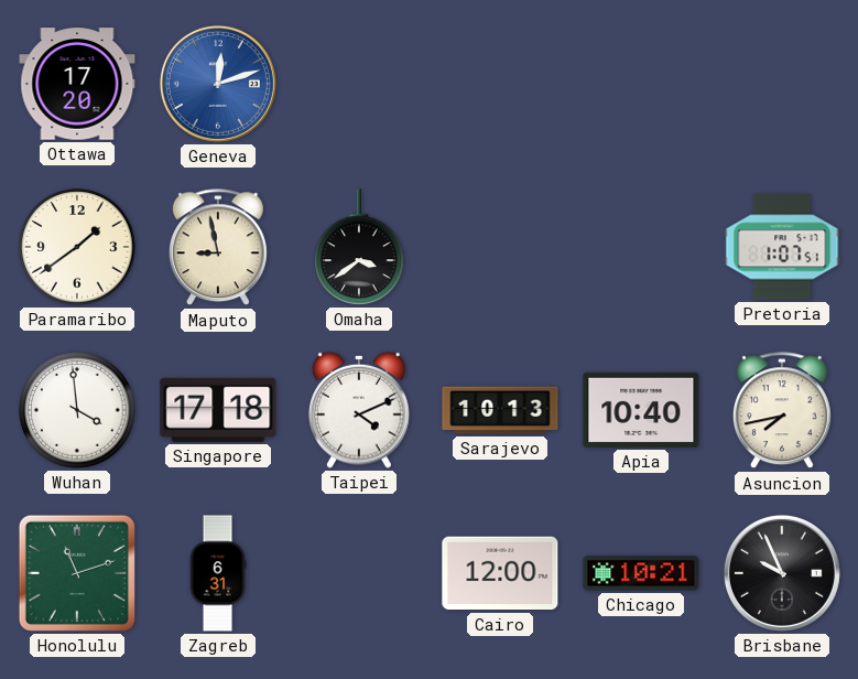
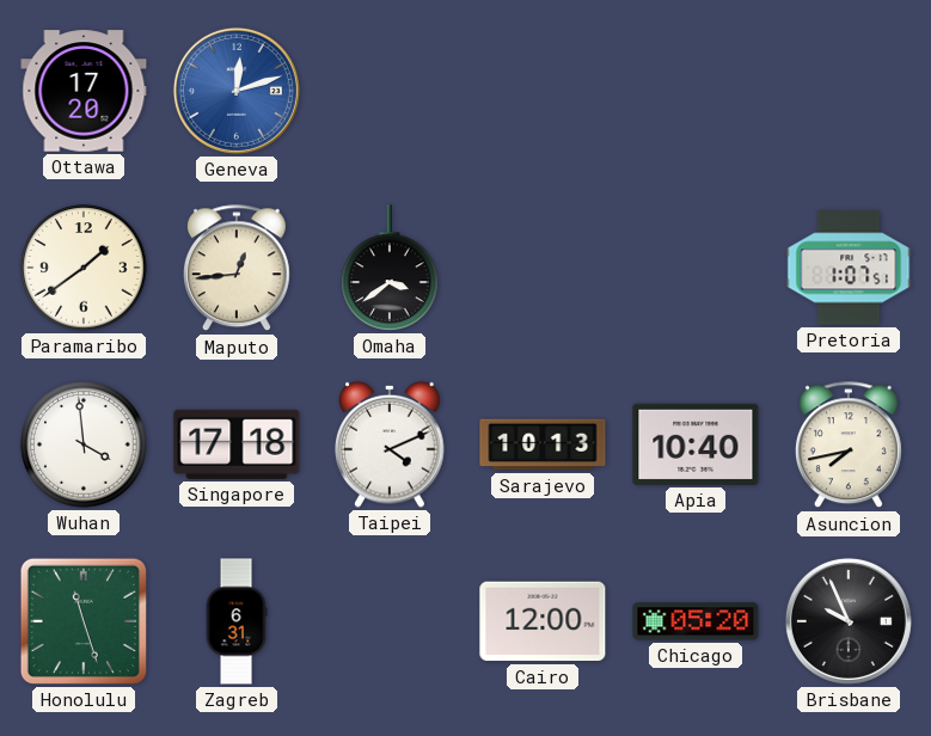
Maputo: 8:58 -> 12:44 (237, 269)
Honolulu: 11:12 -> 11:27 (84, 621)
Chicago: 10:21 -> 05:20 (696, 621)
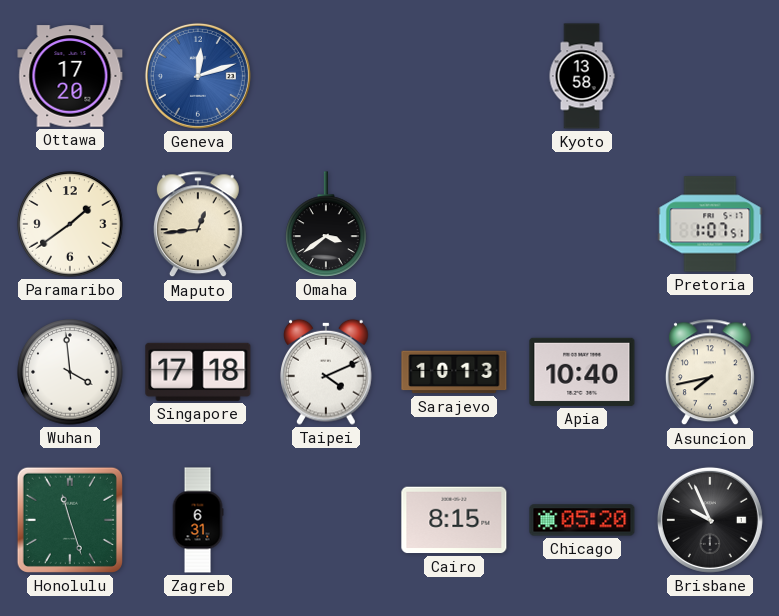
Kyoto: none -> 13:58 (582, 76)
Cairo: 12:00 -> 8:15 (454, 520)
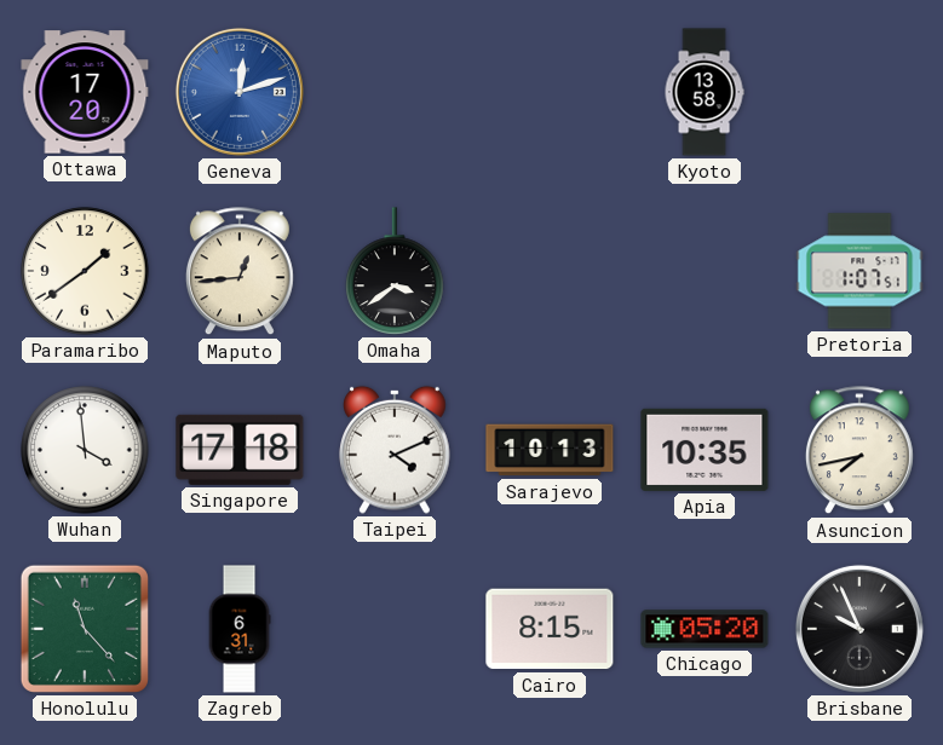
Apia: 10:40 -> 10:35 (705, 450)
Honolulu: 11:27 -> 11:23 (85, 629)
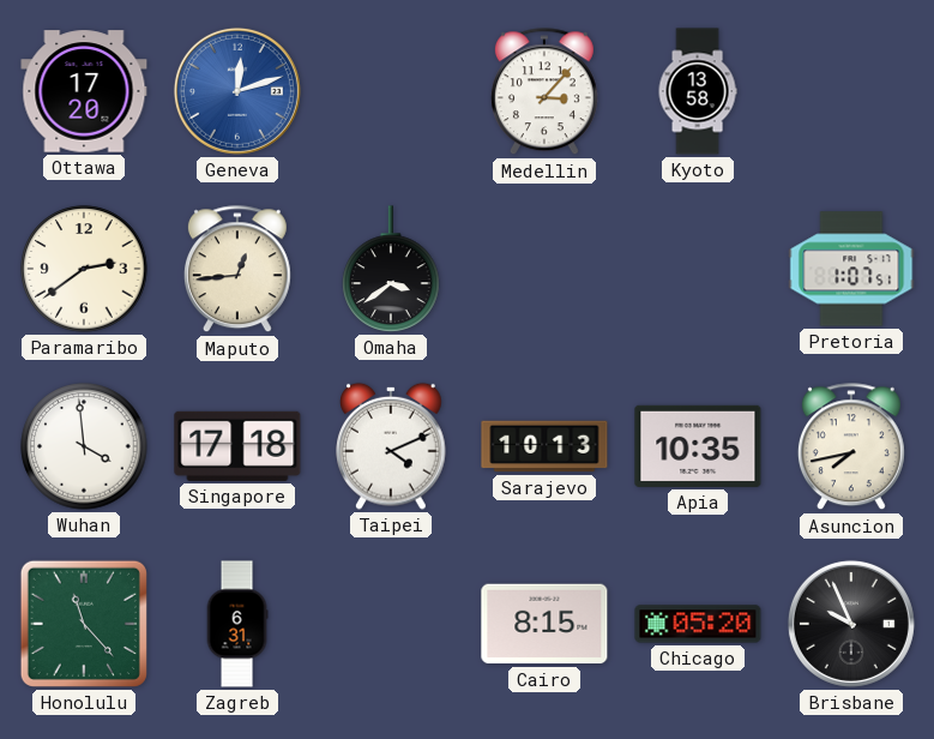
Medellin: none -> 3:07 (544, 92)
Paramaribo: 1:39 -> 2:39 (84, 269)
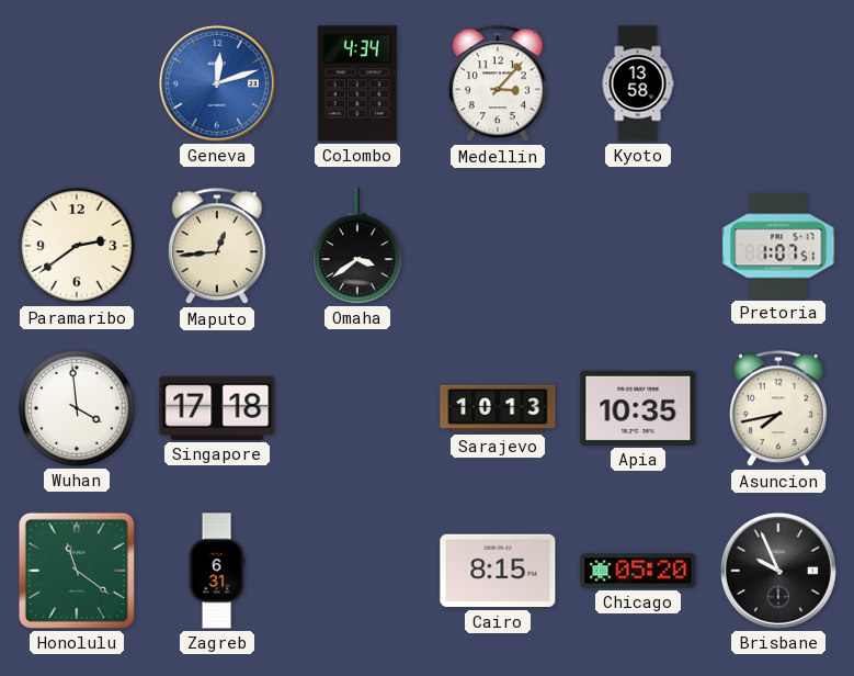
Ottawa: 17:20 -> none (84, 91)
Colombo: none -> 4:34 (357, 83)
Taipei: 4:11 -> none (391, 446)
Honolulu: 11:23 -> 11:21 (77, 571)
